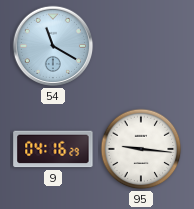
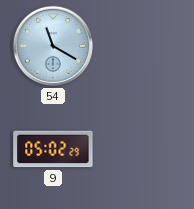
9: 04:16 -> 05:02 (53, 149)
95: 9:16 -> none (141, 149)
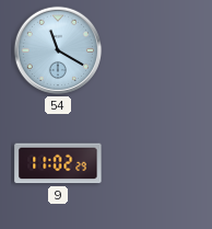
9: 05:02 -> 11:02 (58, 163)
